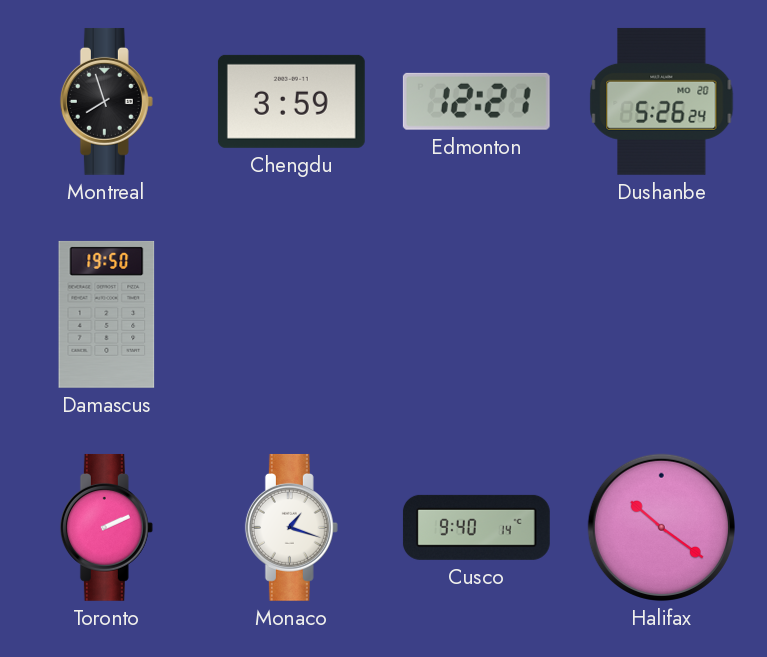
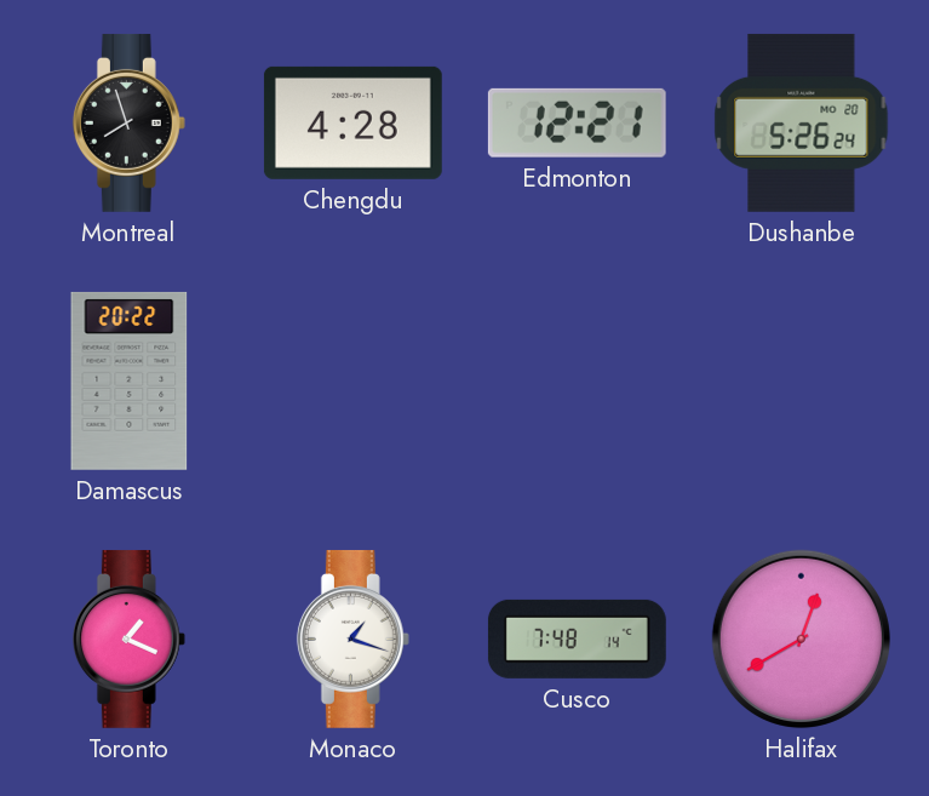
Chengdu: 3:59 -> 4:28 (352, 122)
Damascus: 19:50 -> 20:22 (130, 380)
Toronto: 2:11 -> 1:19 (128, 638)
Cusco: 9:40 -> 7:48 (577, 638)
Halifax: 10:21 -> 12:40 (801, 638)
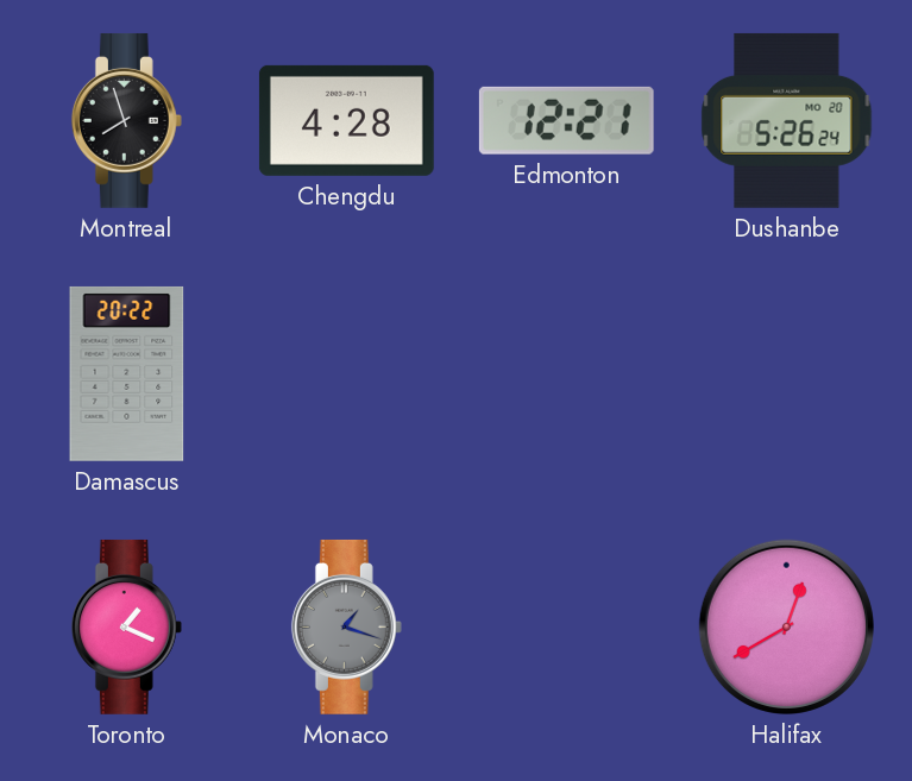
Monaco dial: white -> grey (346, 626)
Cusco: 7:48 -> none (577, 638)
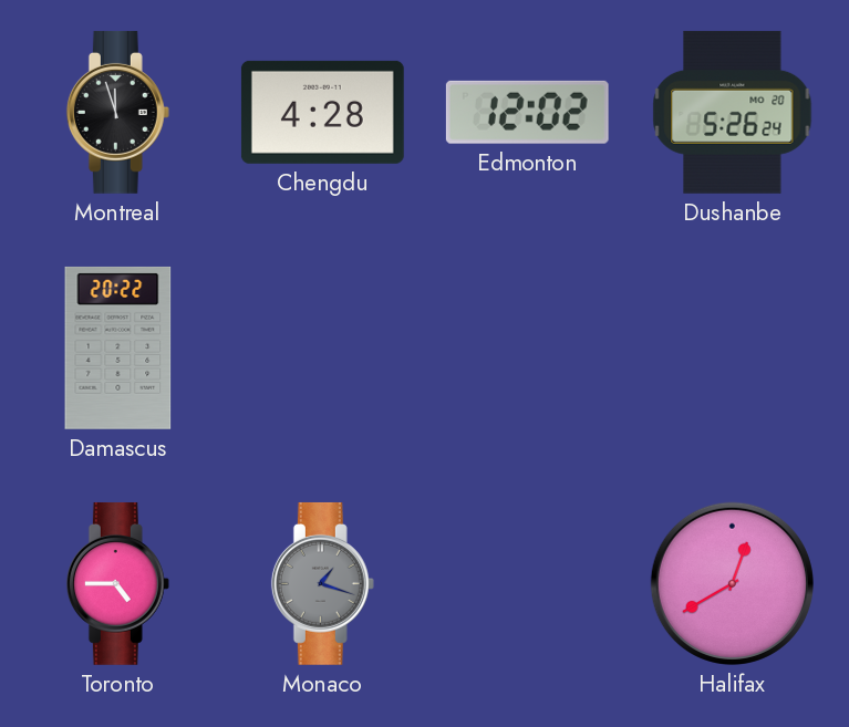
Montreal: 7:57 -> 11:57 (117, 112)
Edmonton: 12:21 -> 12:02 (527, 112)
Toronto: 1:19 -> 4:45 (117, 583)
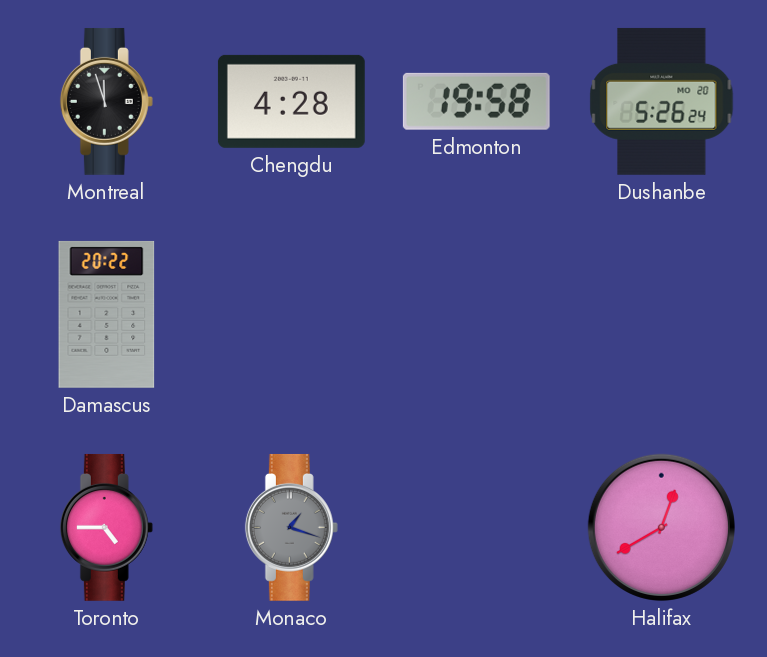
Edmonton: 12:02 -> 19:58 (476, 101)
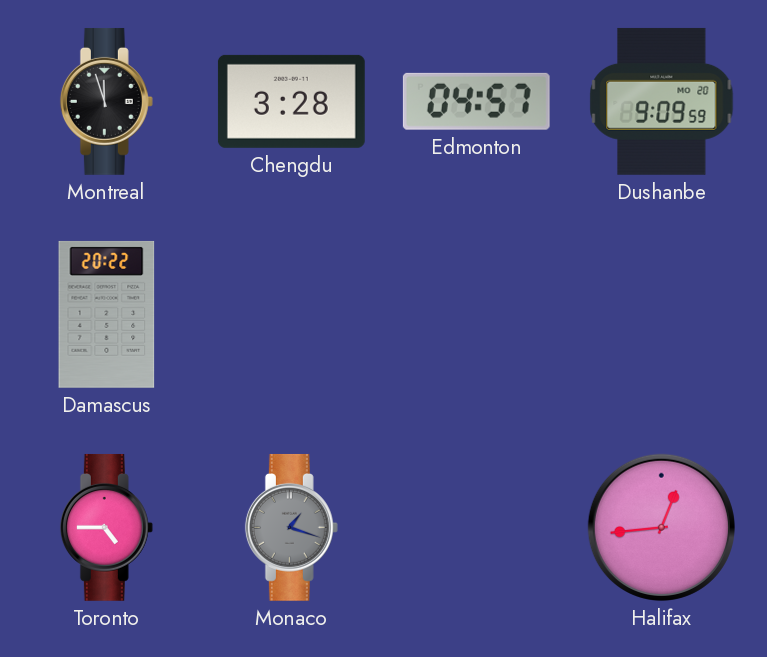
Chengdu: 4:28 -> 3:28 (291, 101)
Edmonton: 19:58 -> 04:57 (476, 101)
Dushanbe: 5:26 -> 9:09 (662, 101)
Halifax: 12:40 -> 12:44 (661, 527)
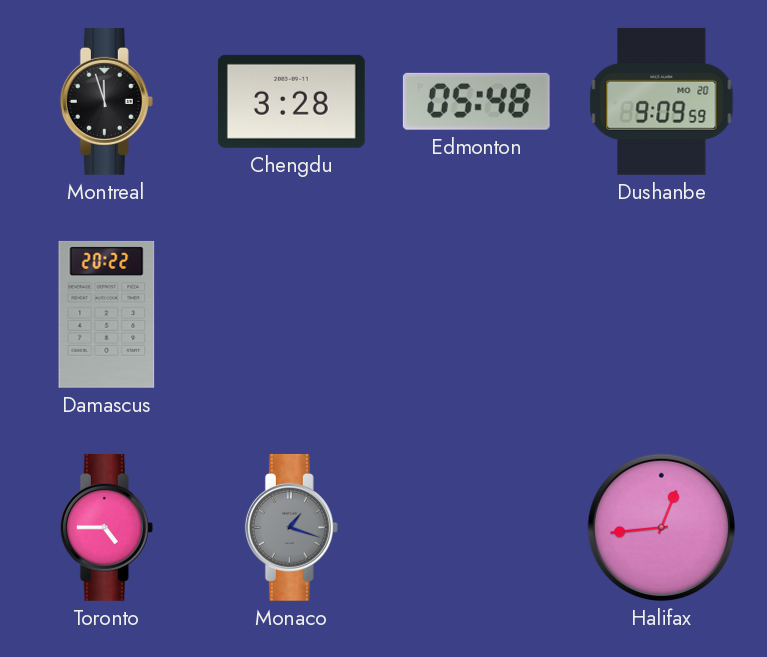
Edmonton: 04:57 -> 05:48 (476, 101)
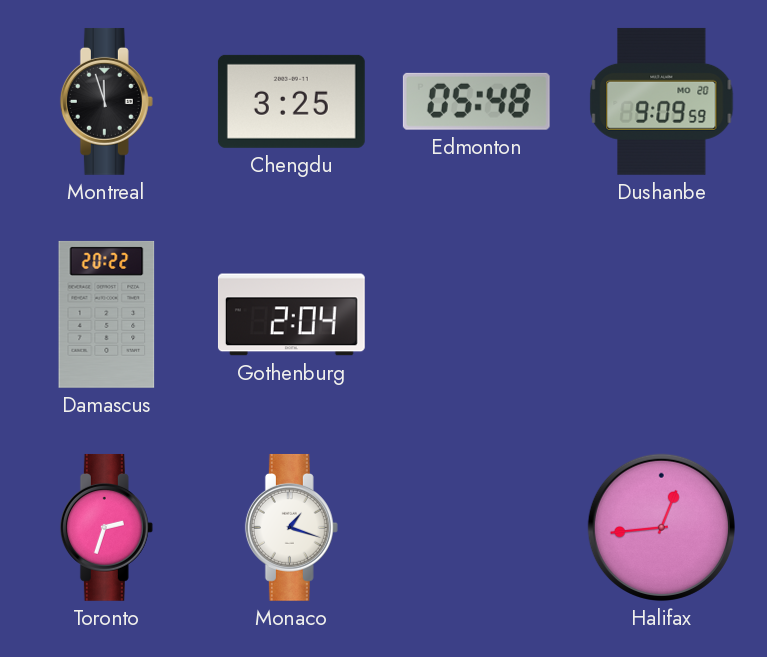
Chengdu: 3:28 -> 3:25 (291, 101)
Gothenburg: none -> 2:04 (291, 315)
Toronto: 4:45 -> 2:33 (106, 527)
Monaco dial: grey -> white (291, 527)
